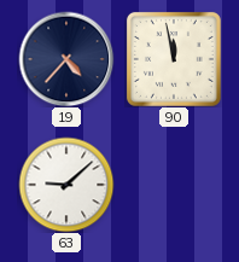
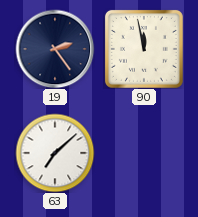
19: 4:37 -> 2:24 (55, 49)
63: 9:08 -> 7:08 (55, 153)
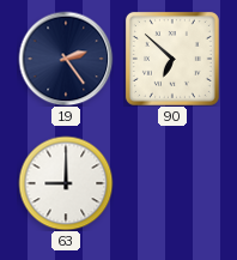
90: 11:58 -> 6:52 (172, 59)
63: 7:08 -> 9:00 (66, 183)
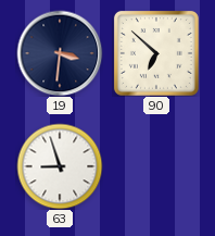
19: 2:24 -> 3:31 (60, 53)
63: 9:00 -> 8:57 (60, 166)
